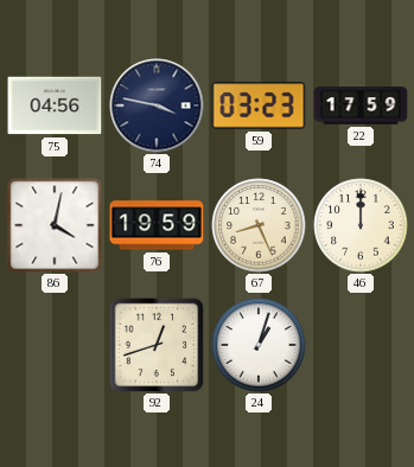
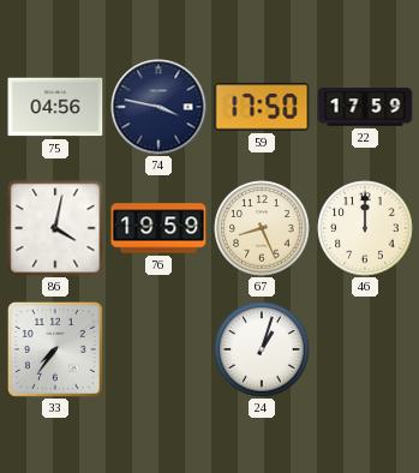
59: 03:23 -> 17:50 (262, 107)
33: none -> 7:36 (56, 351)
92: 12:42 -> none (157, 345)
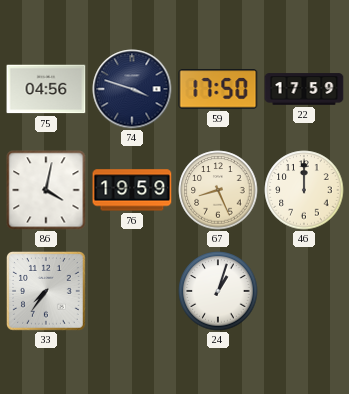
74: 3:47 -> 3:48 (132, 89)
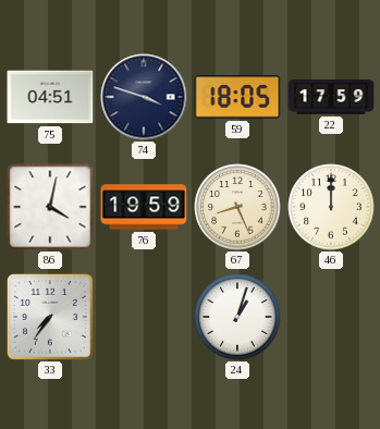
75: 04:56 -> 04:51 (50, 97)
59: 17:50 -> 18:05 (237, 97)
